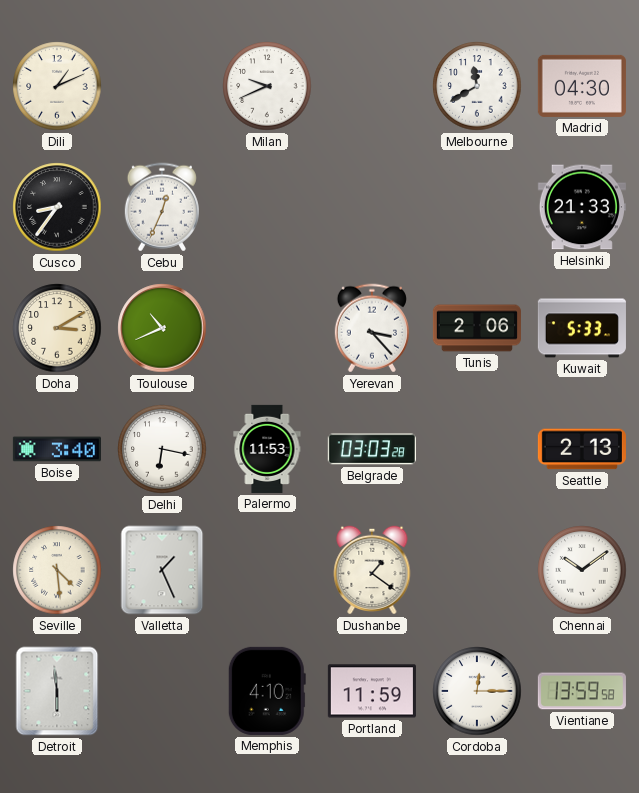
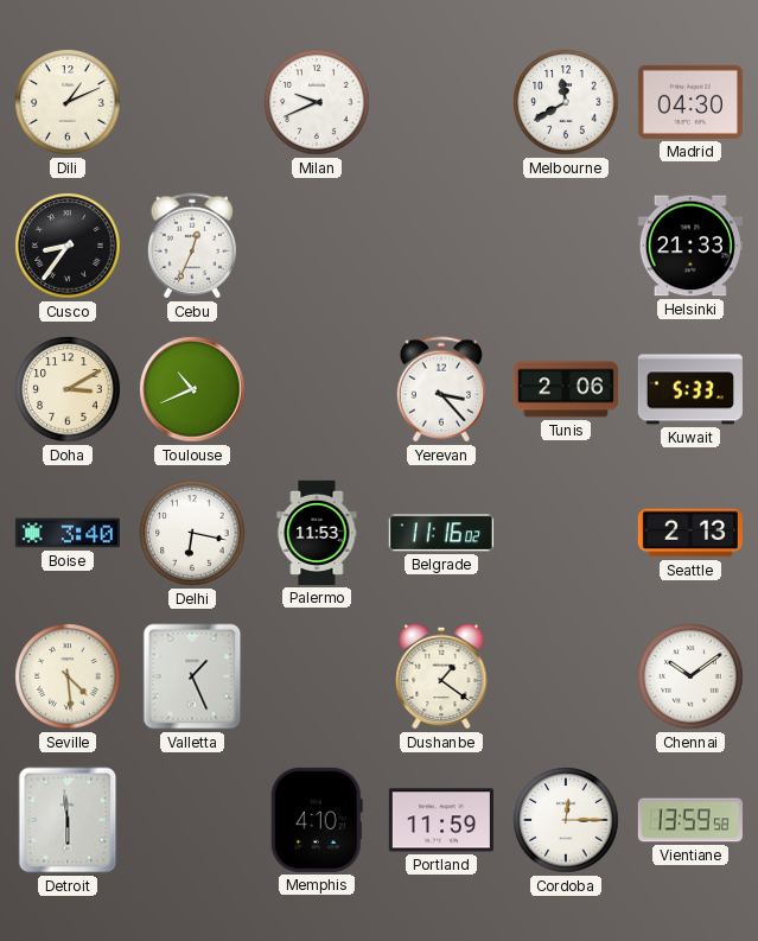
Belgrade: 03:03 -> 11:16 (441, 533)
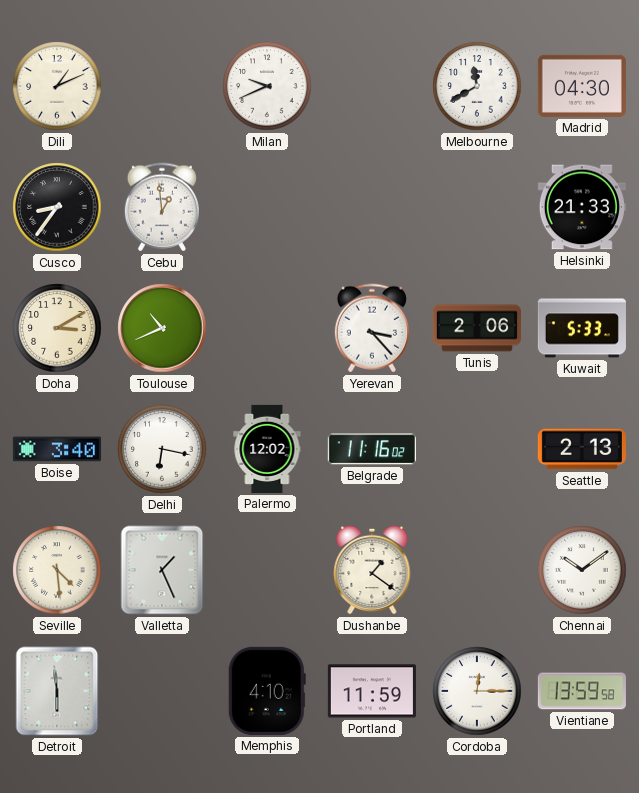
Cebu: 12:34 -> 12:59 (162, 207)
Palermo: 11:53 -> 12:02 (267, 449)
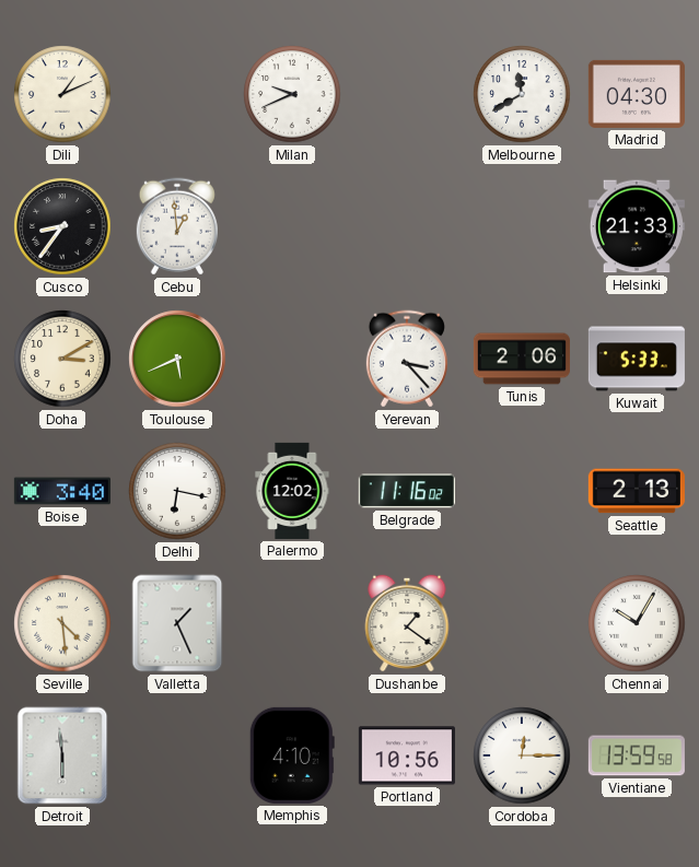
Toulouse: 10:41 -> 5:41 (177, 359)
Chennai: 10:09 -> 10:05 (637, 623)
Portland: 11:59 -> 10:56 (407, 755)
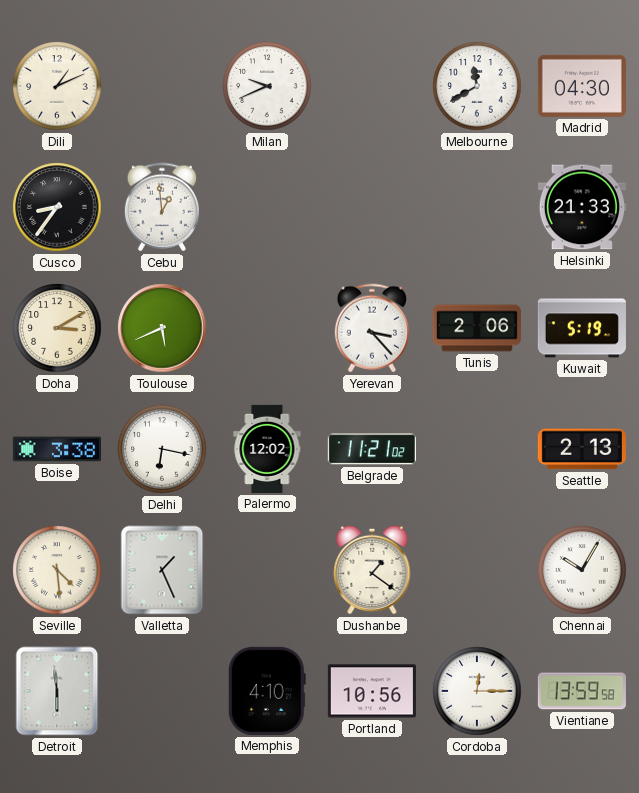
Kuwait: 5:33 -> 5:19 (582, 328)
Boise: 3:40 -> 3:38 (57, 449)
Belgrade: 11:16 -> 11:21 (372, 449)
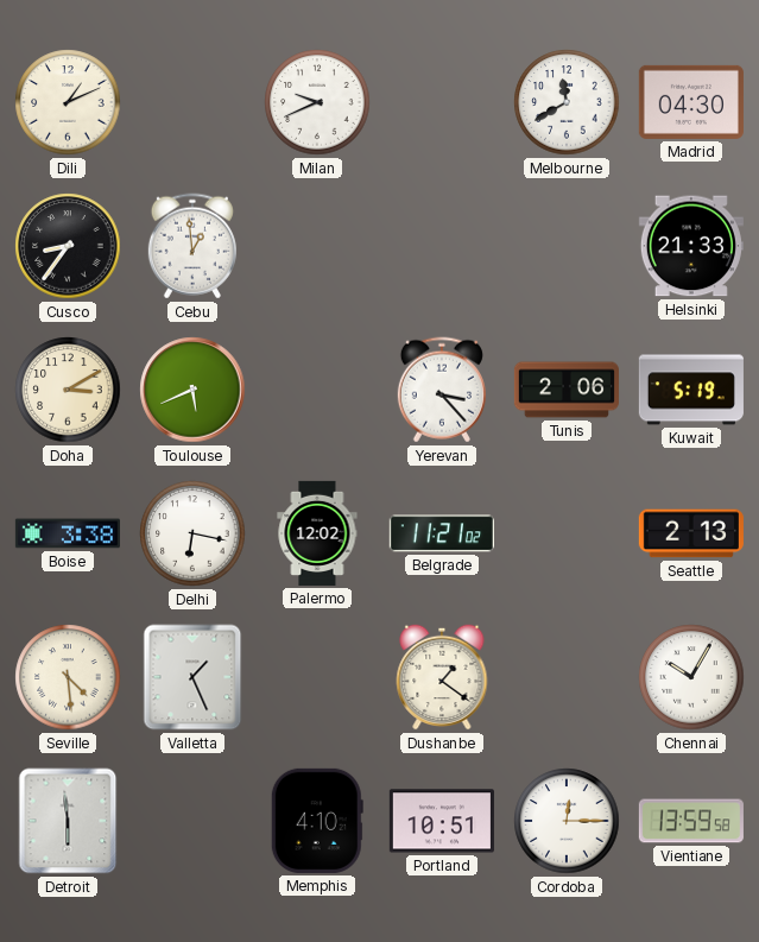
Portland: 10:56 -> 10:51 (442, 821)
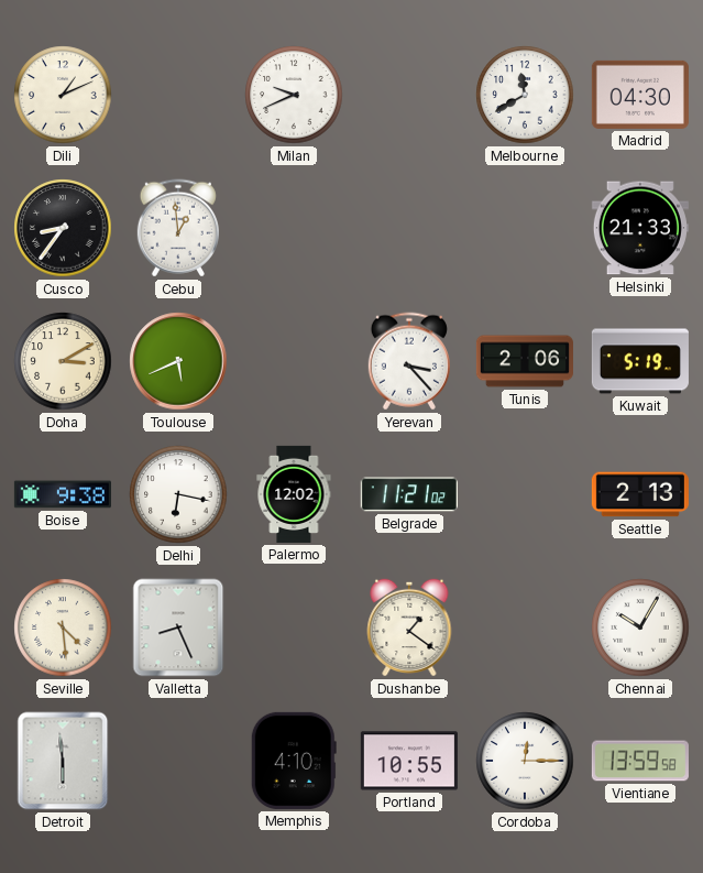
Boise: 3:38 -> 9:38 (63, 494)
Valletta: 1:26 -> 8:26 (178, 628)
Portland: 10:51 -> 10:55 (409, 761)
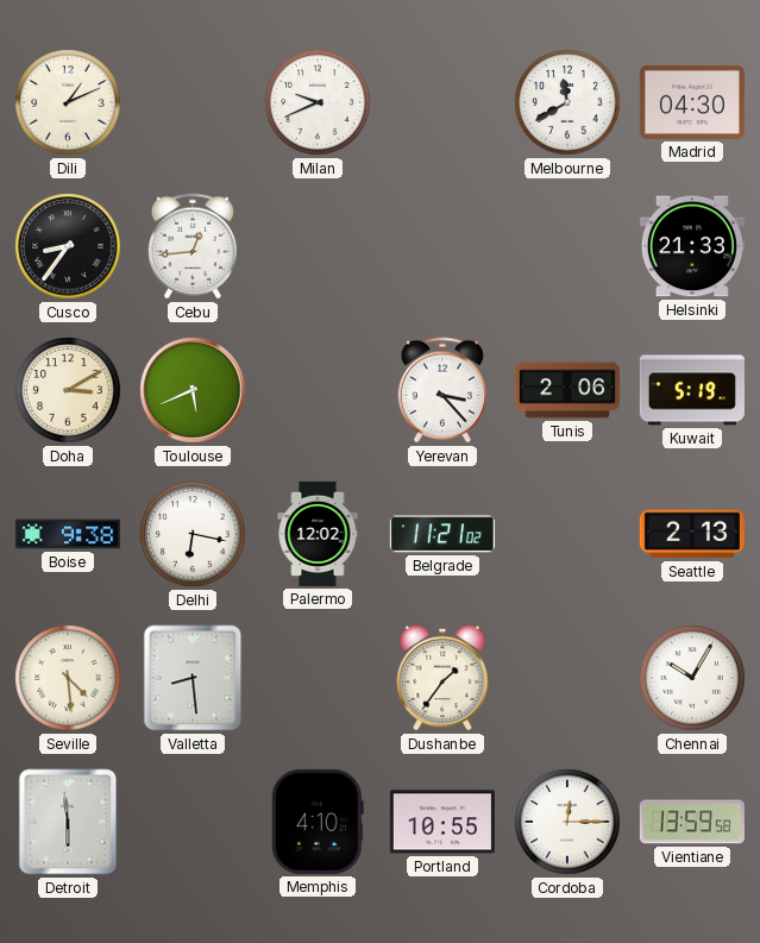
Cebu: 12:59 -> 12:44 (193, 246)
Valletta: 8:26 -> 8:29 (193, 678)
Dushanbe: 1:21 -> 1:36 (442, 678)
